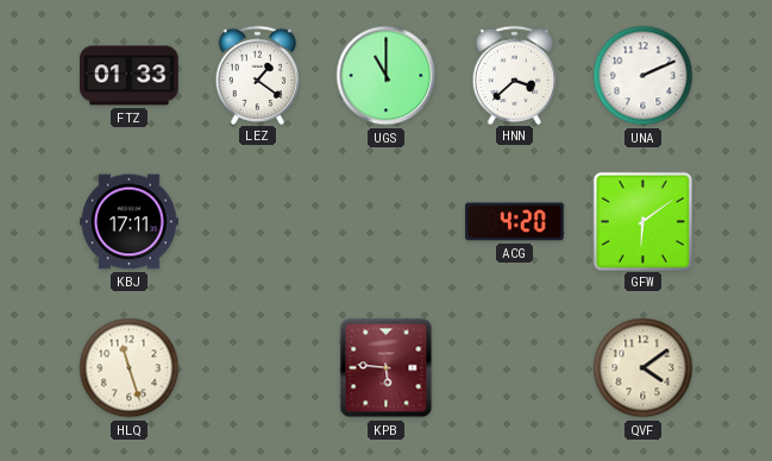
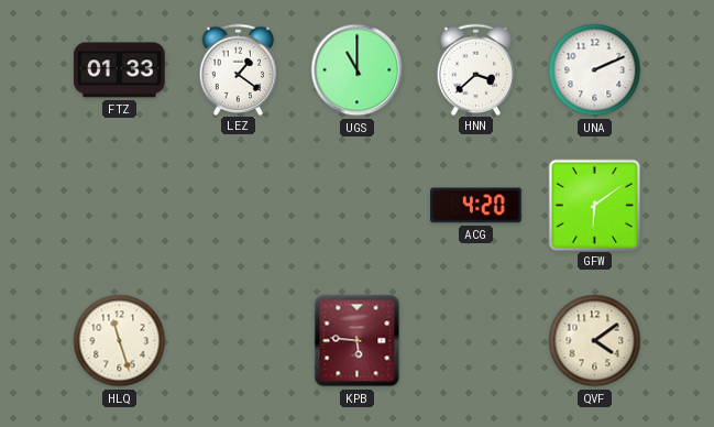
KBJ: 17:11 -> none (130, 222)
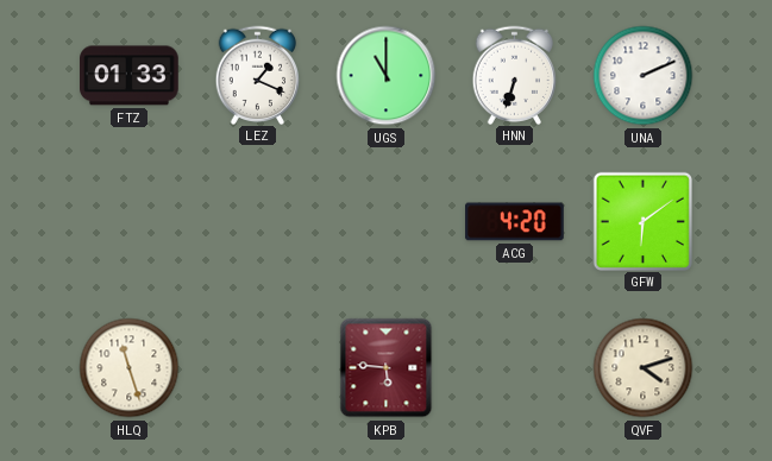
LEZ: 1:21 -> 1:19 (258, 75)
HNN: 3:38 -> 6:33 (515, 75)
QVF: 4:09 -> 4:12 (644, 368)
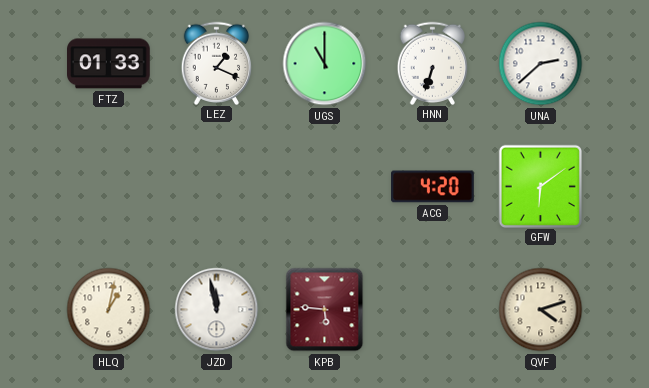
UNA: 2:11 -> 2:38 (541, 64)
HLQ: 11:27 -> 1:02 (109, 310)
JZD: none -> 11:58 (217, 310)
